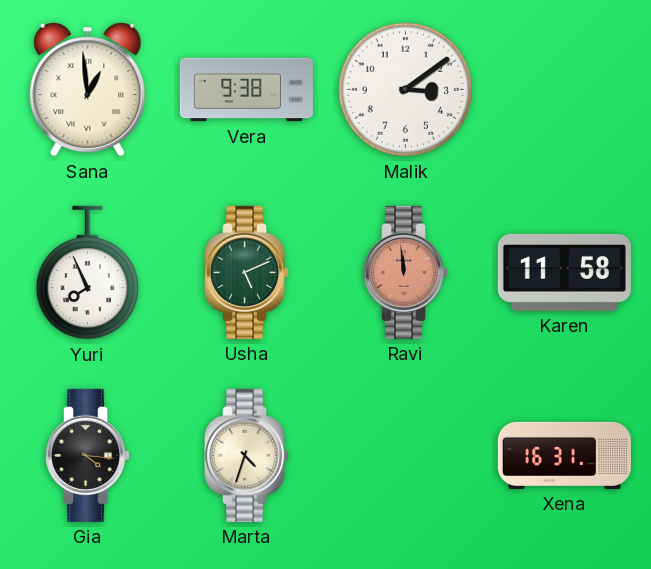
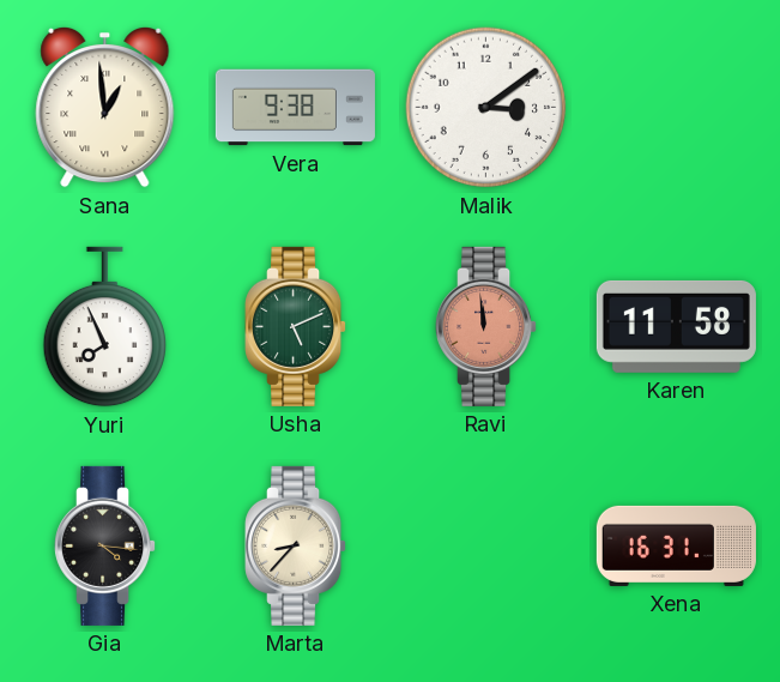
Marta: 4:33 -> 8:37 (296, 545)
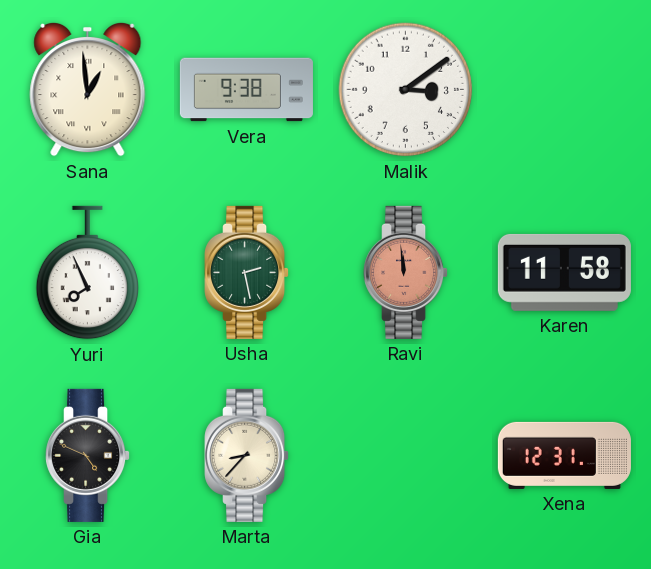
Usha: 5:11 -> 2:28 (247, 272)
Gia: 4:16 -> 4:49 (88, 455)
Xena: 16:31 -> 12:31 (564, 455)
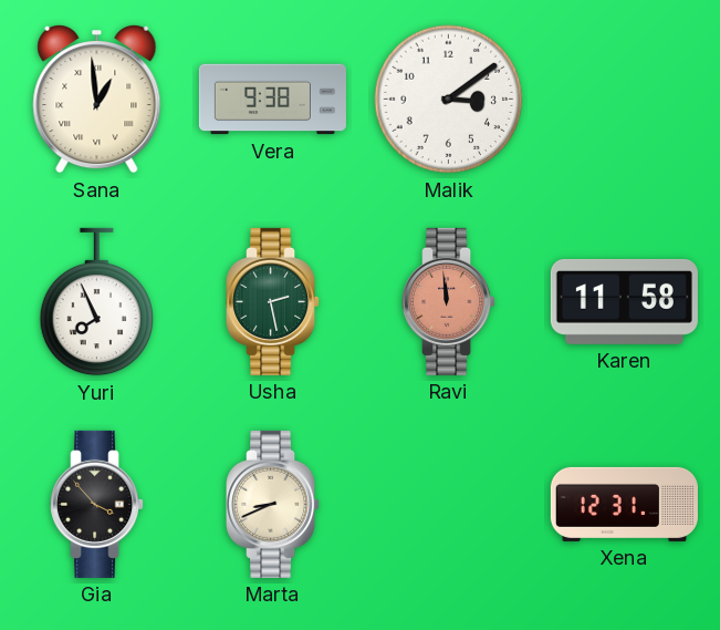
Gia: 4:49 -> 3:53 (97, 504)
Marta: 8:37 -> 8:41 (273, 504)
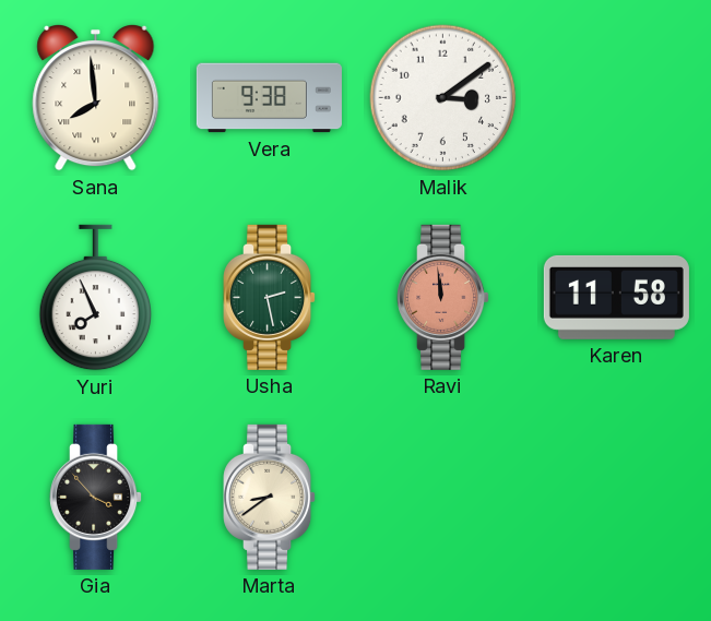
Sana: 12:59 -> 7:59 (96, 97)
Marta: 8:41 -> 8:39 (270, 497)
Xena: 12:31 -> none (624, 504)
